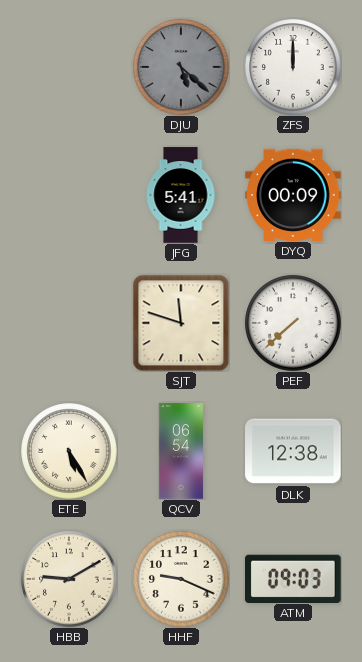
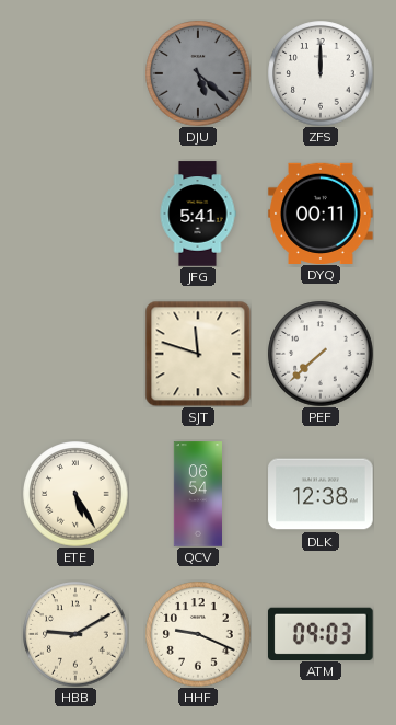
DYQ: 00:09 -> 00:11 (321, 212)
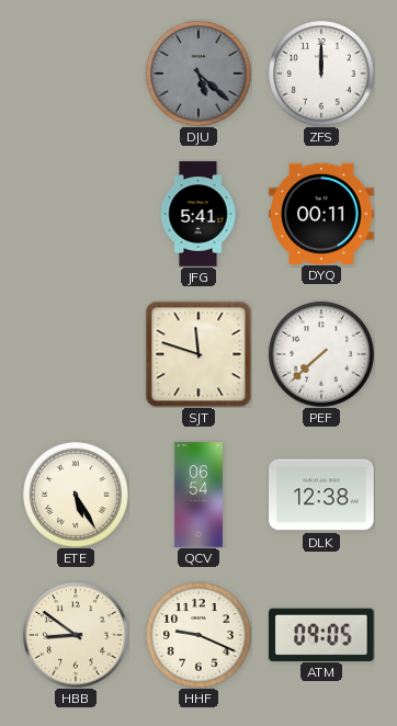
HBB: 9:10 -> 8:51 (76, 635)
ATM: 09:03 -> 09:05 (322, 634)
